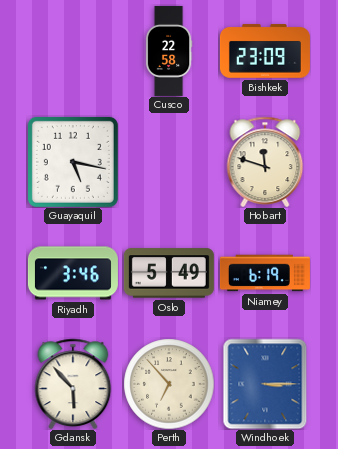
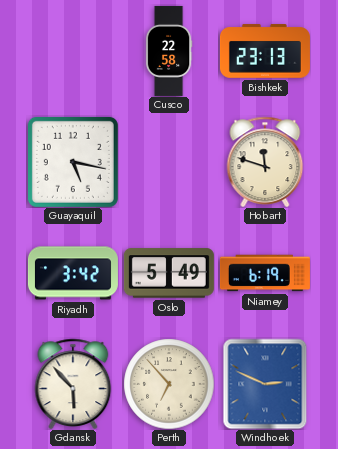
Bishkek: 23:09 -> 23:13 (265, 51)
Riyadh: 3:46 -> 3:42 (73, 273)
Windhoek: 3:15 -> 2:49 (265, 384)
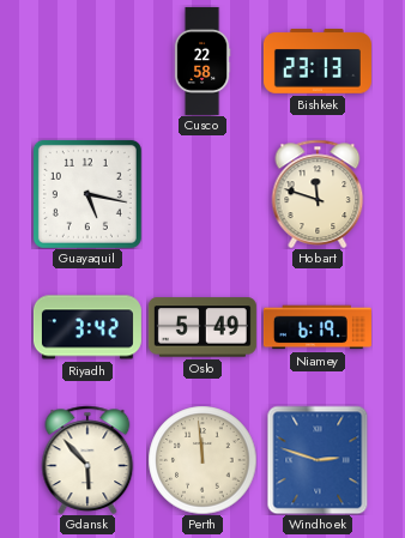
Perth: 6:53 -> 11:59 (202, 460)
Windhoek: 2:49 -> 2:48 (318, 460)
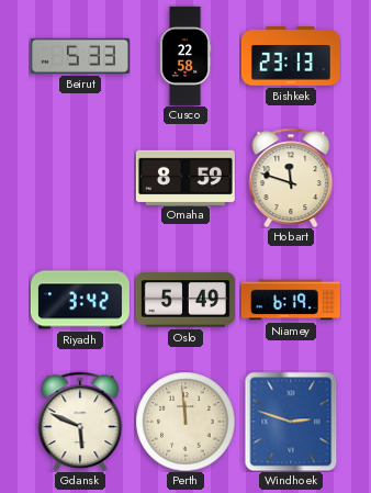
Beirut: none -> 5:33 (80, 56)
Guayaquil: 5:17 -> none (87, 194)
Omaha: none -> 8:59 (185, 177)
Gdansk: 5:53 -> 5:49 (80, 422)
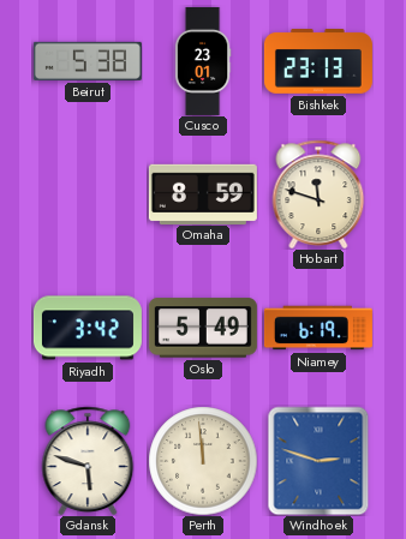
Beirut: 5:33 -> 5:38 (88, 61)
Cusco: 22:58 -> 23:01 (203, 61)
Gdansk: 5:49 -> 5:48 (88, 461)
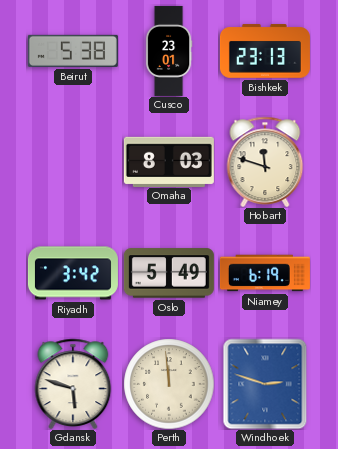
Omaha: 8:59 -> 8:03 (169, 161)
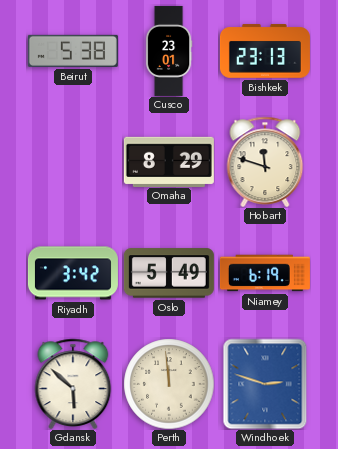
Omaha: 8:03 -> 8:29 (169, 161)
Gdansk: 5:48 -> 5:52 (73, 384)
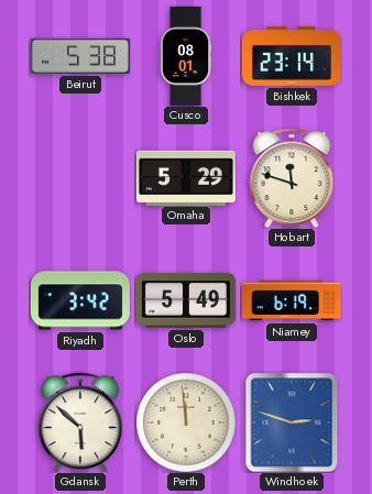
Cusco: 23:01 -> 08:01 (186, 56)
Bishkek: 23:13 -> 23:14 (292, 56)
Omaha: 8:29 -> 5:29 (186, 177)
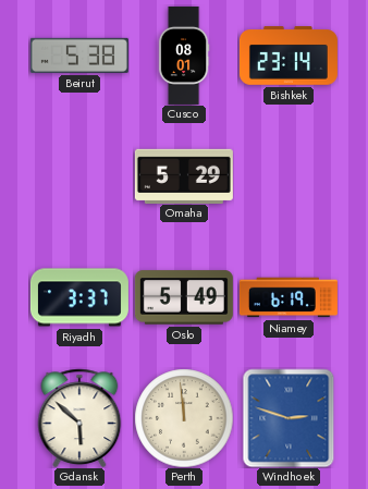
Hobart: 11:48 -> none (292, 178)
Riyadh: 3:42 -> 3:37 (79, 297)
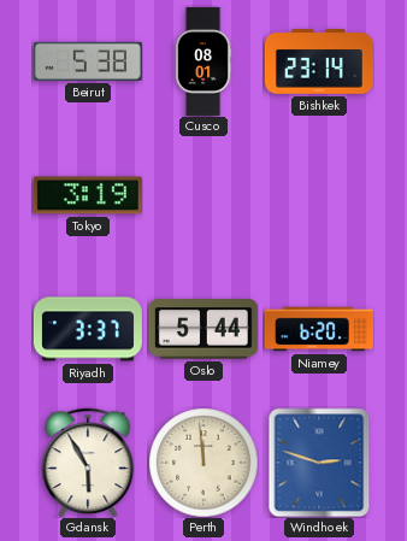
Tokyo: none -> 3:19 (88, 195)
Omaha: 5:29 -> none (184, 175)
Oslo: 5:49 -> 5:44 (203, 329)
Niamey: 6:19 -> 6:20 (319, 329)
Gdansk: 5:52 -> 5:55 (88, 463)
